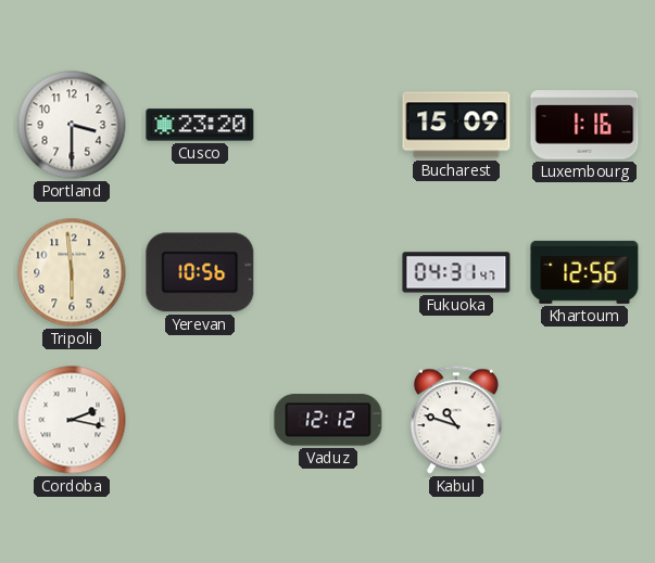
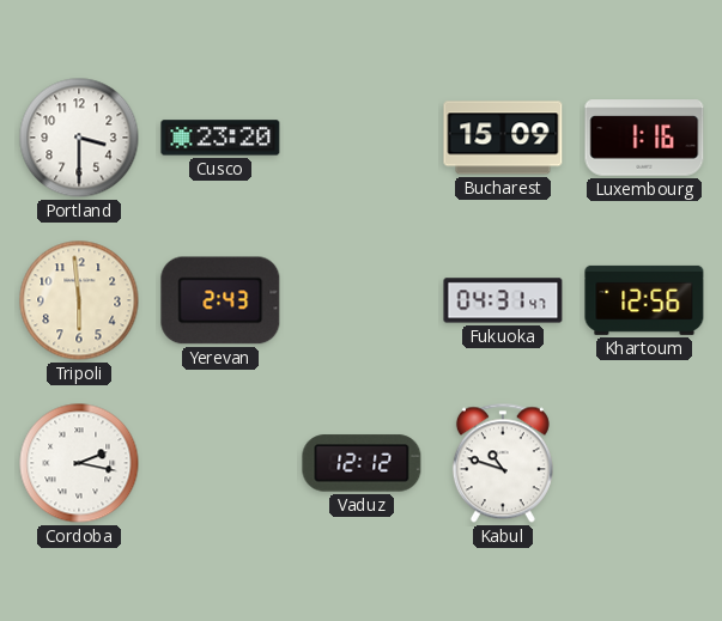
Yerevan: 10:56 -> 2:43 (220, 300)
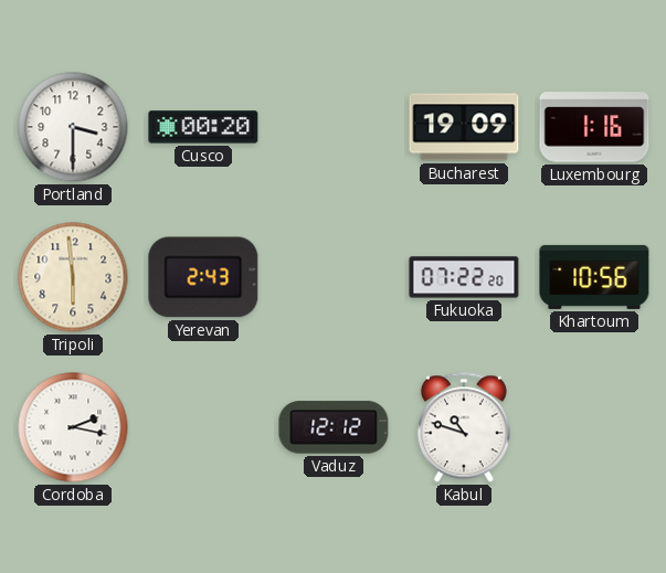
Cusco: 23:20 -> 00:20 (203, 127)
Bucharest: 15:09 -> 19:09 (464, 127)
Fukuoka: 04:31 -> 07:22 (464, 277)
Khartoum: 12:56 -> 10:56 (594, 277)
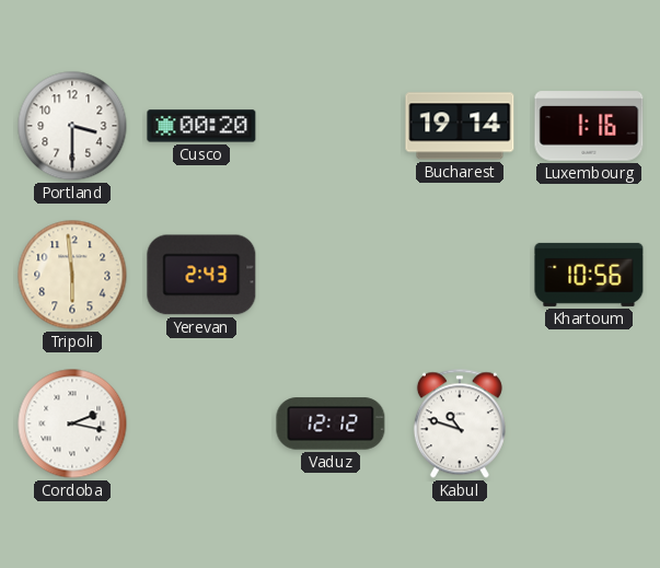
Bucharest: 19:09 -> 19:14 (460, 126)
Fukuoka: 07:22 -> none (464, 277)
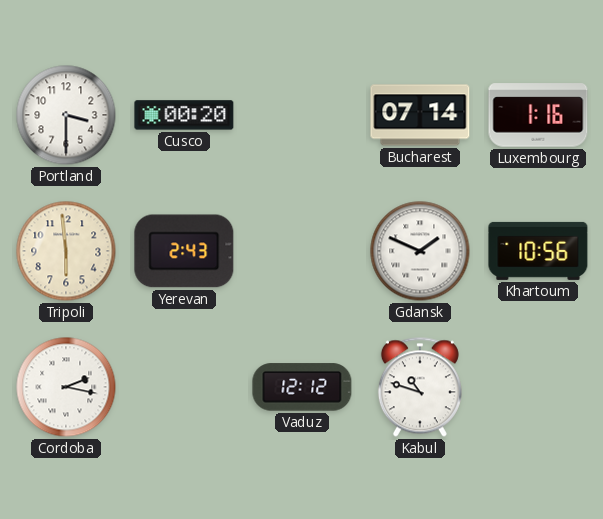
Bucharest: 19:14 -> 07:14 (420, 115)
Gdansk: none -> 1:49 (420, 251)
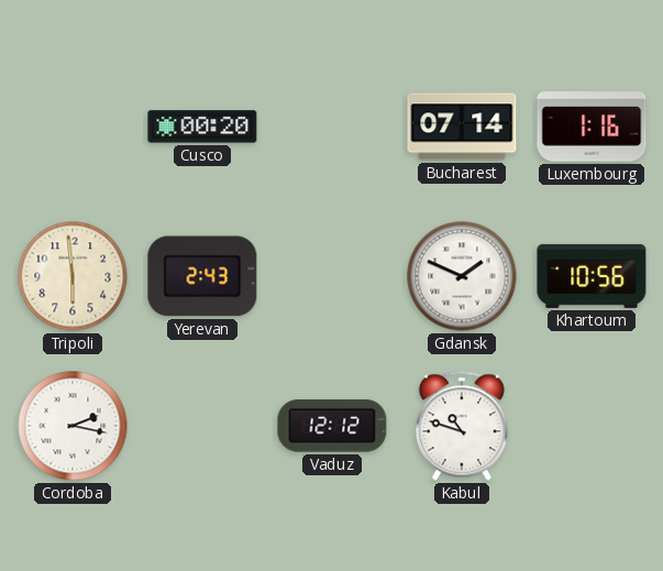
Portland: 3:30 -> none (66, 115)
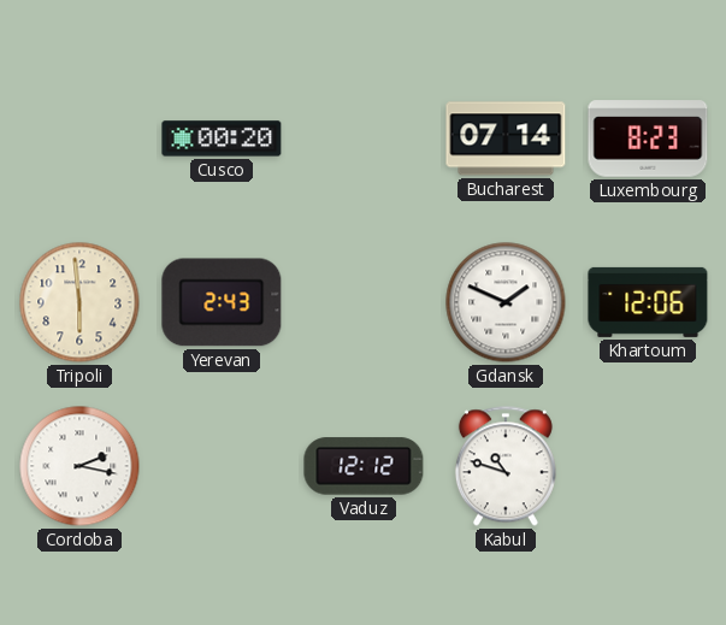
Luxembourg: 1:16 -> 8:23 (648, 138)
Khartoum: 10:56 -> 12:06 (648, 302)
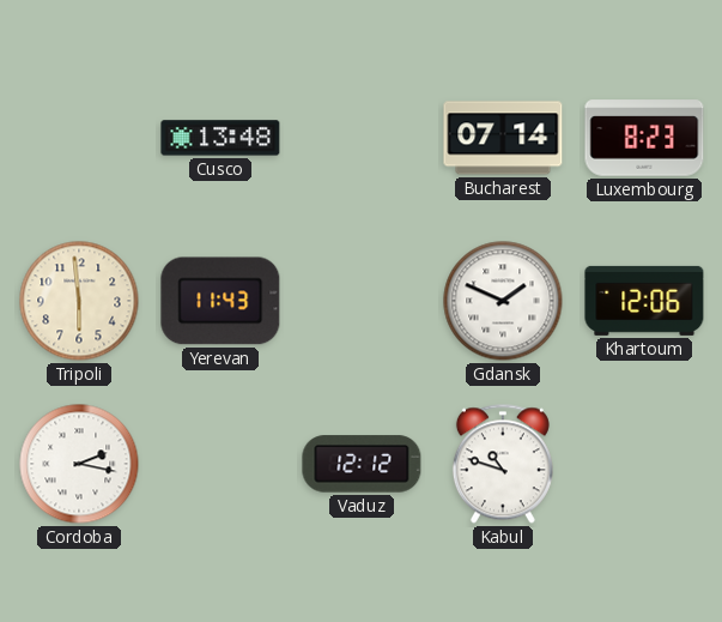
Cusco: 00:20 -> 13:48 (220, 138)
Yerevan: 2:43 -> 11:43 (220, 301)
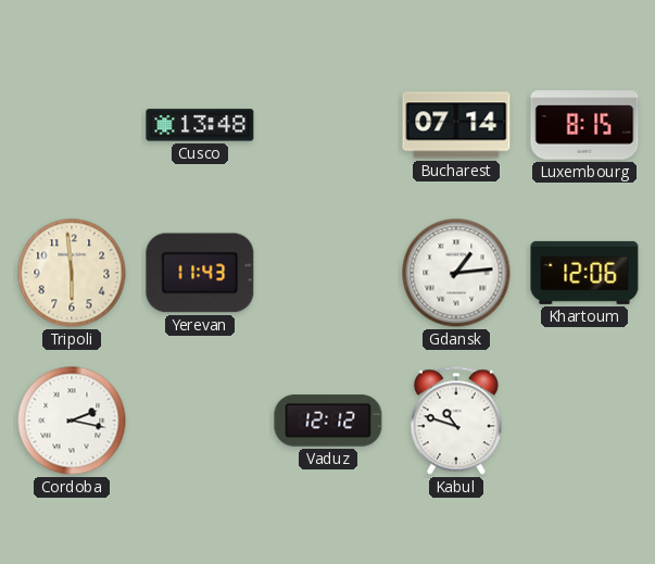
Luxembourg: 8:23 -> 8:15 (584, 125)
Gdansk: 1:49 -> 1:14 (456, 273)
